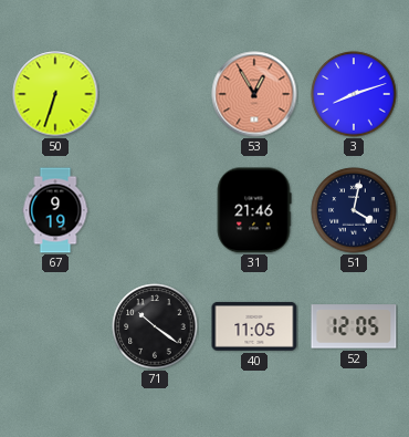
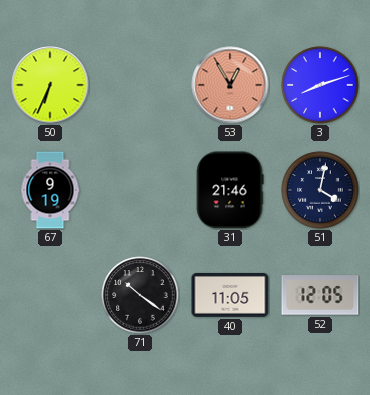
50: 6:33 -> 6:34 (50, 85)
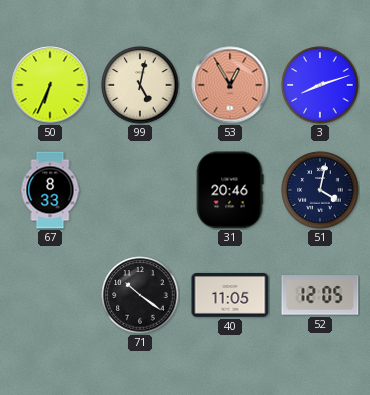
99: none -> 5:02 (140, 85)
67: 9:19 -> 8:33 (50, 190)
31: 21:46 -> 20:46 (230, 190)
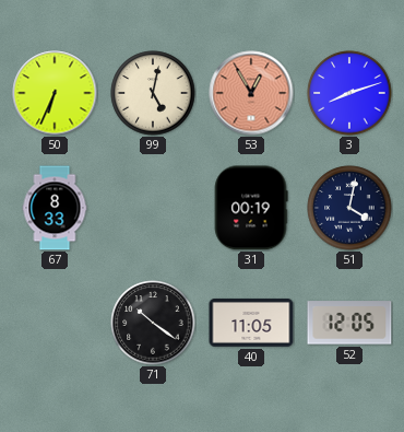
31: 20:46 -> 00:19 (251, 208)
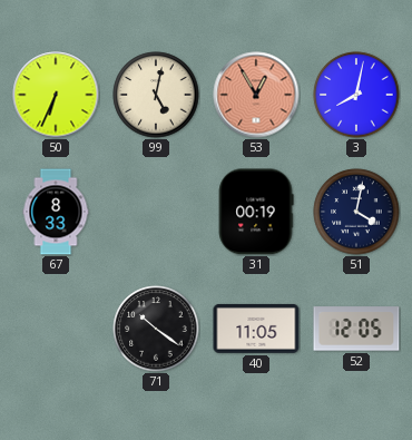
3: 8:12 -> 8:02 (356, 95)
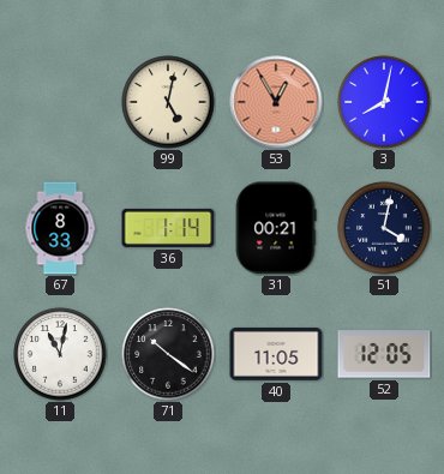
50: 6:34 -> none (56, 95)
36: none -> 1:14 (168, 228)
31: 00:19 -> 00:21 (276, 228)
11: none -> 11:02 (60, 354)
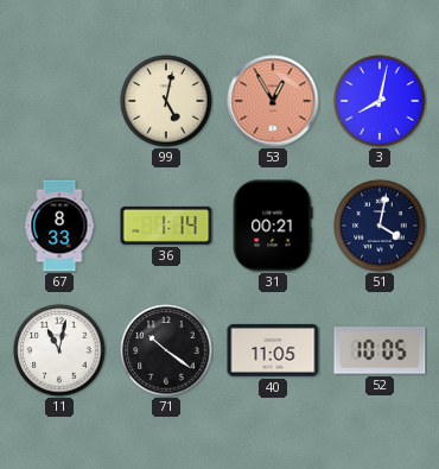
52: 12:05 -> 10:05 (380, 350)
